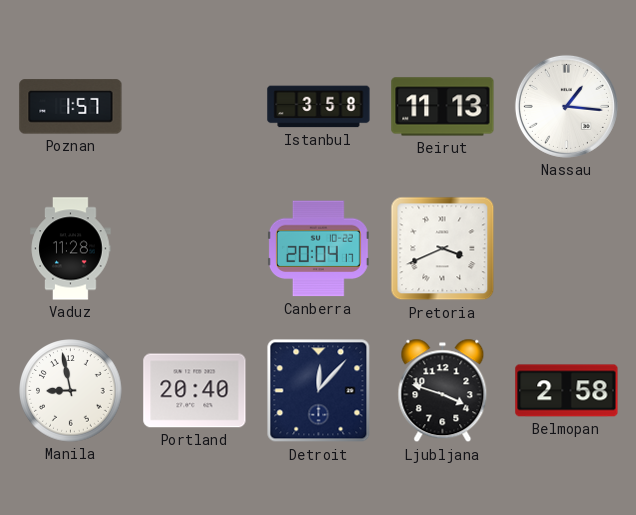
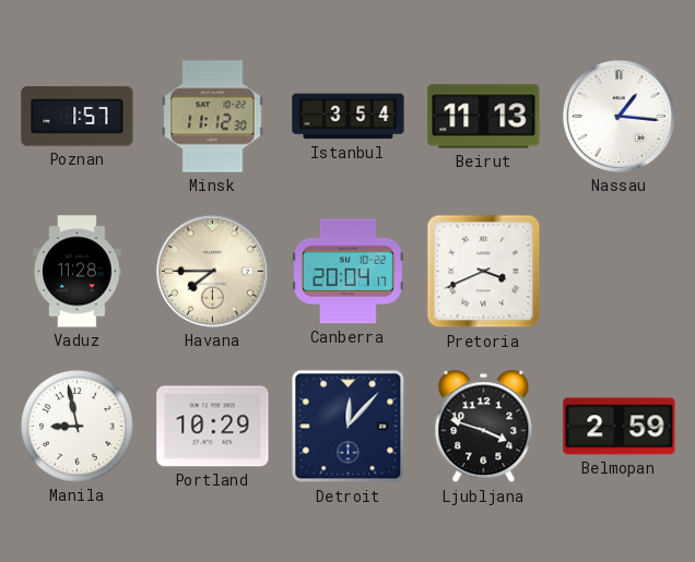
Minsk: none -> 11:12 (213, 117)
Istanbul: 3:58 -> 3:54 (349, 117)
Havana: none -> 7:45 (212, 271)
Portland: 20:40 -> 10:29 (213, 427)
Belmopan: 2:58 -> 2:59 (620, 427)
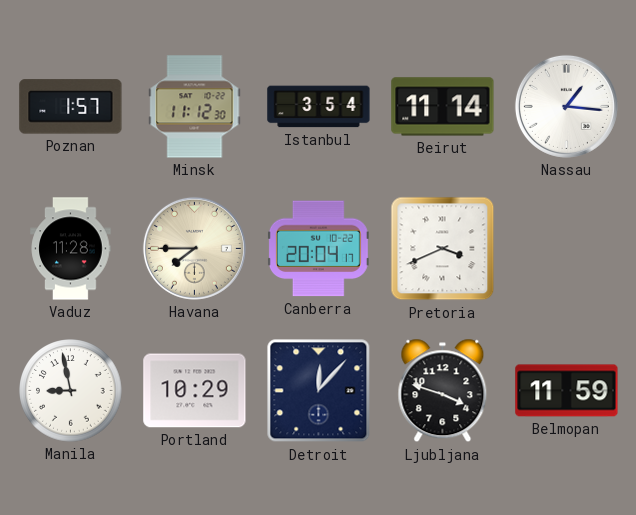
Beirut: 11:13 -> 11:14 (443, 107)
Belmopan: 2:59 -> 11:59 (567, 391)
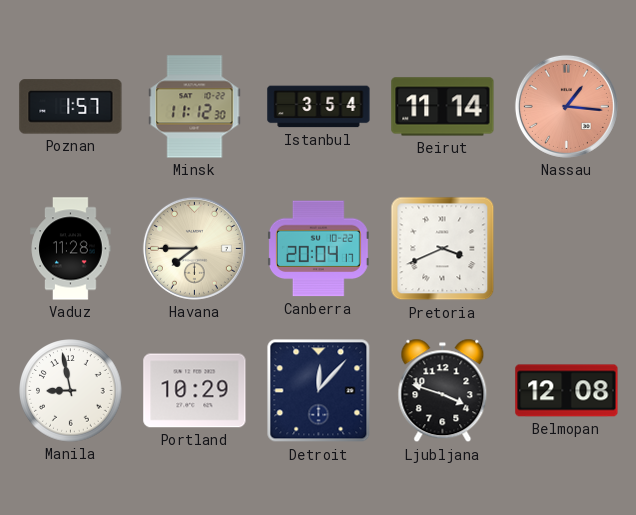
Nassau dial: white -> salmon (566, 106)
Belmopan: 11:59 -> 12:08 (567, 391)
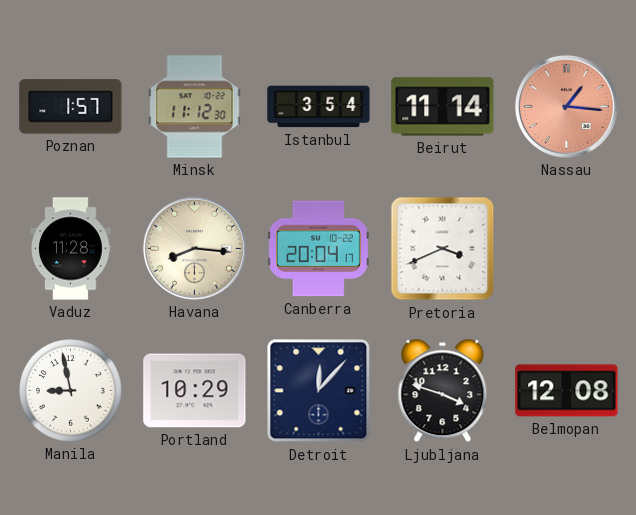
Havana: 7:45 -> 8:16 (194, 248)
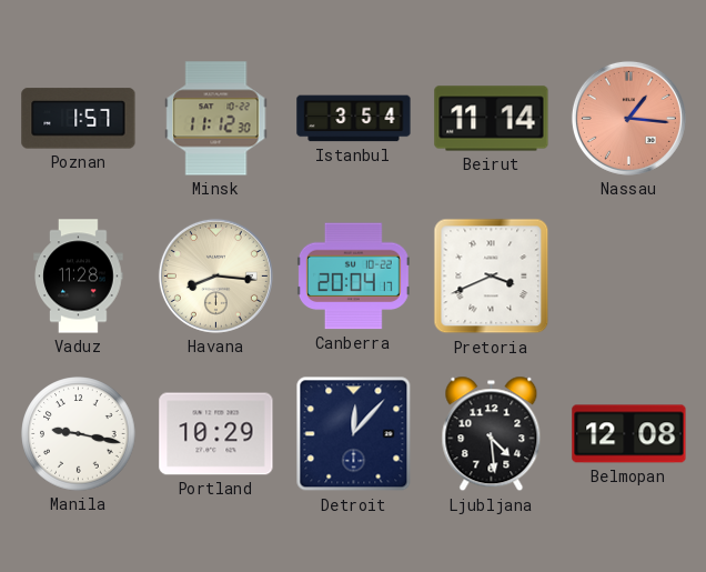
Manila: 8:58 -> 9:17 (79, 434)
Ljubljana: 3:48 -> 4:29 (492, 434)
